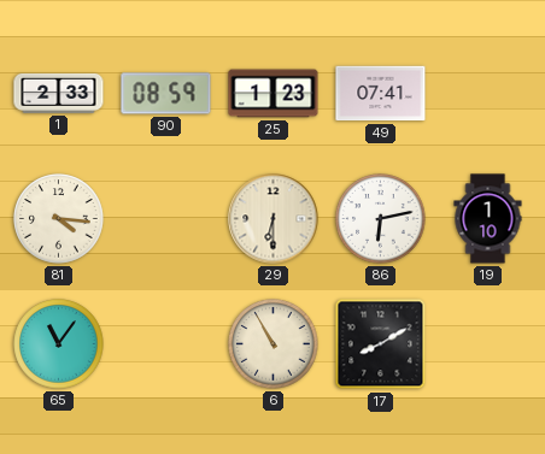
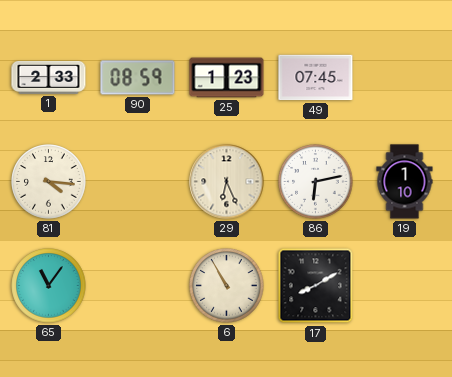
49: 07:41 -> 07:45 (316, 78)
29: 6:30 -> 6:26 (227, 182)
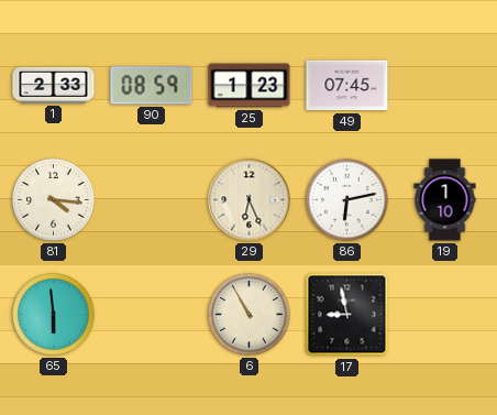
65: 11:06 -> 5:59 (54, 315)
17: 8:10 -> 8:58 (347, 315)
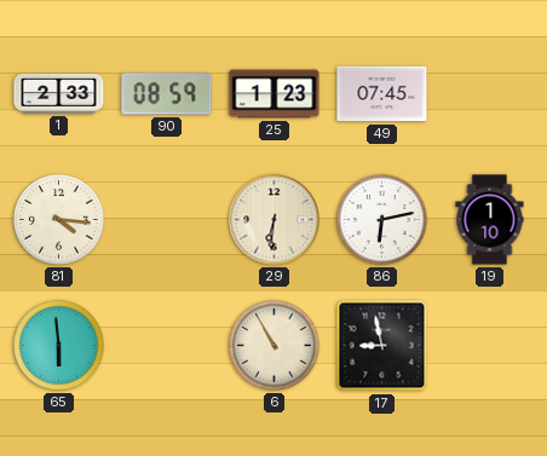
29: 6:26 -> 6:31 (275, 220)
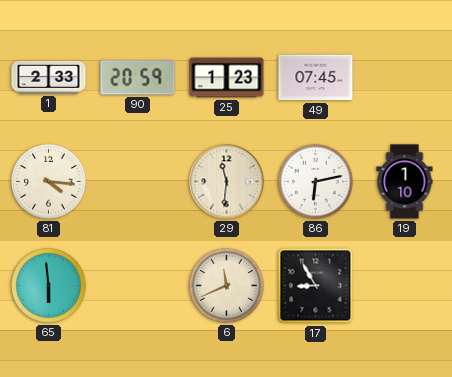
90: 08:59 -> 20:59 (138, 78)
29: 6:31 -> 11:31 (227, 182)
6: 10:55 -> 11:41 (227, 286)
17: 8:58 -> 8:55 (316, 286)
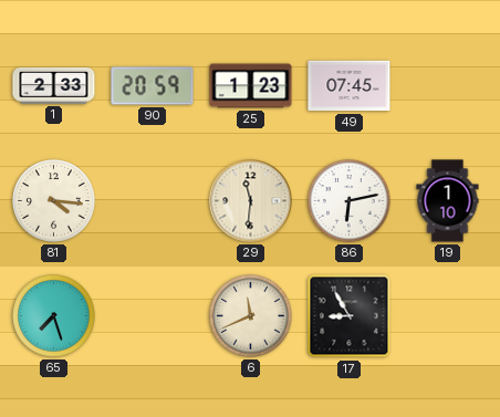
65: 5:59 -> 7:27 (54, 316)
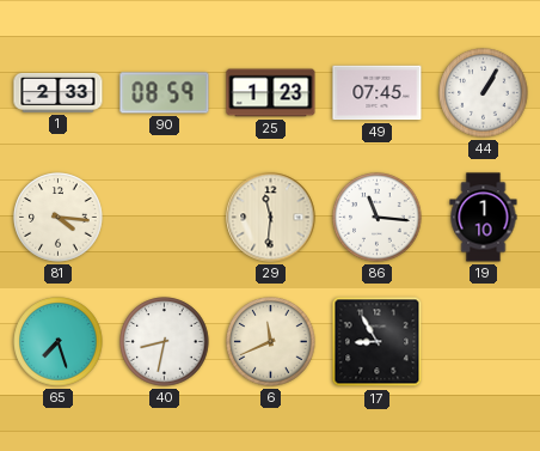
90: 20:59 -> 08:59 (165, 93)
44: none -> 1:05 (484, 93)
86: 6:13 -> 11:16 (378, 218)
40: none -> 8:32 (165, 342)
